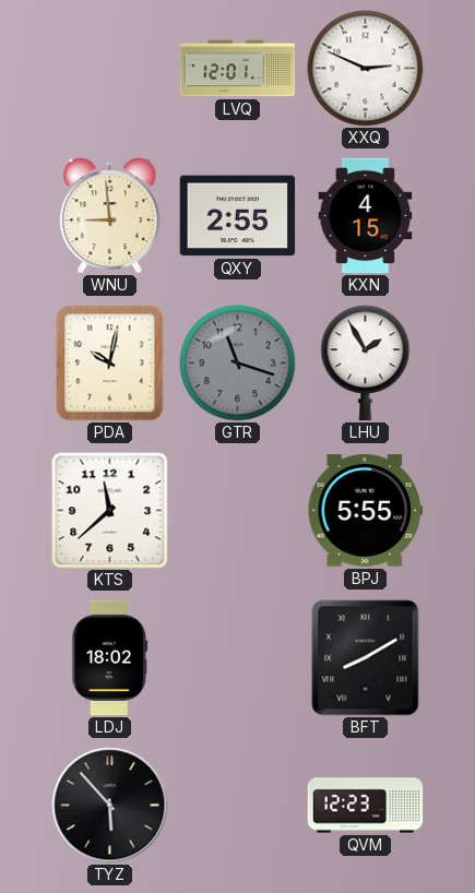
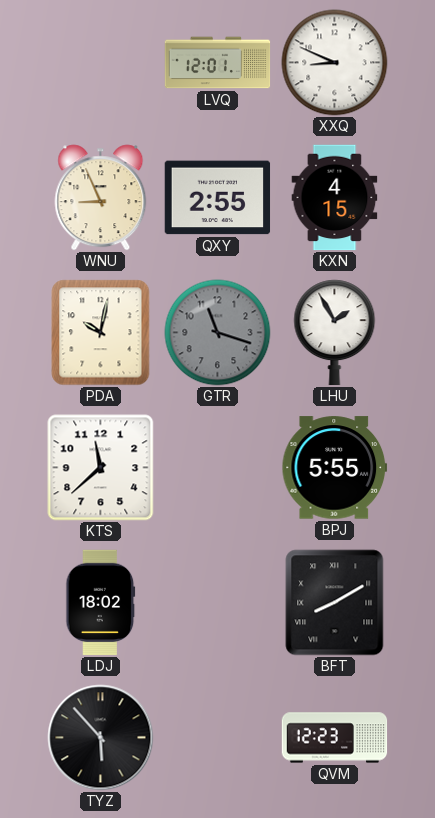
XXQ: 2:49 -> 8:49 (335, 63)
WNU: 8:59 -> 8:56 (101, 198)
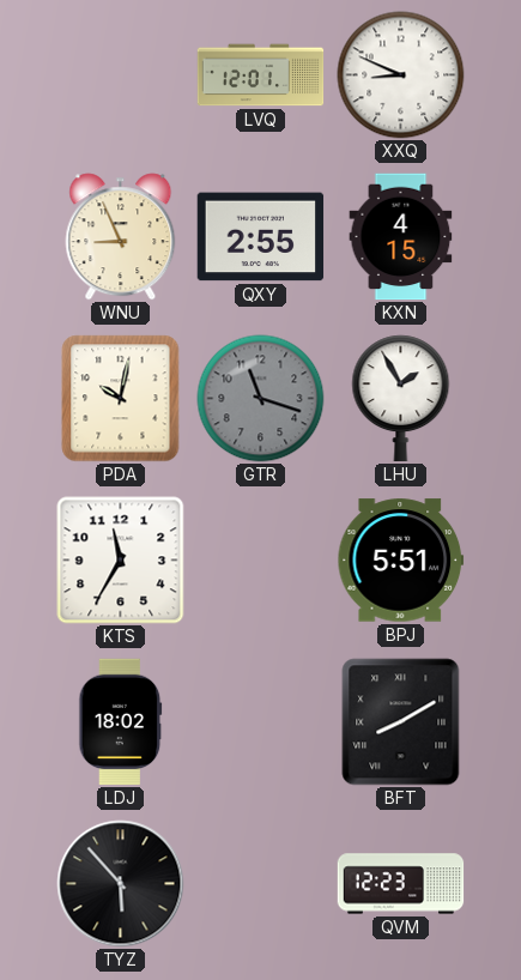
KTS: 11:38 -> 11:35 (121, 561)
BPJ: 5:55 -> 5:51 (400, 561)
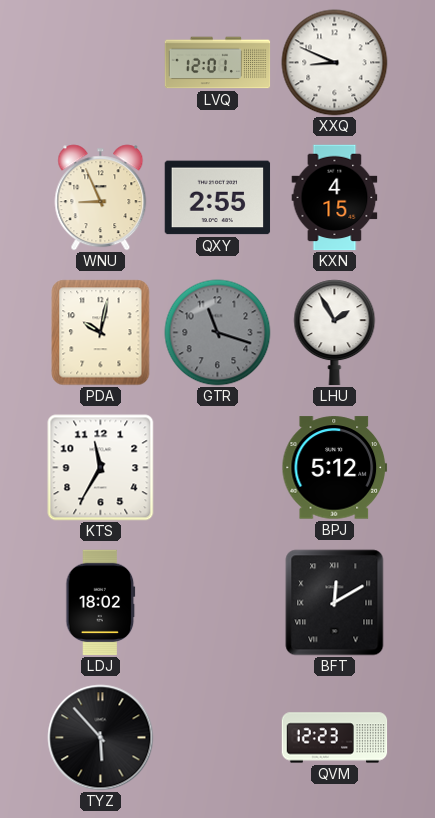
BPJ: 5:51 -> 5:12 (334, 468)
BFT: 8:10 -> 12:10 (335, 603)
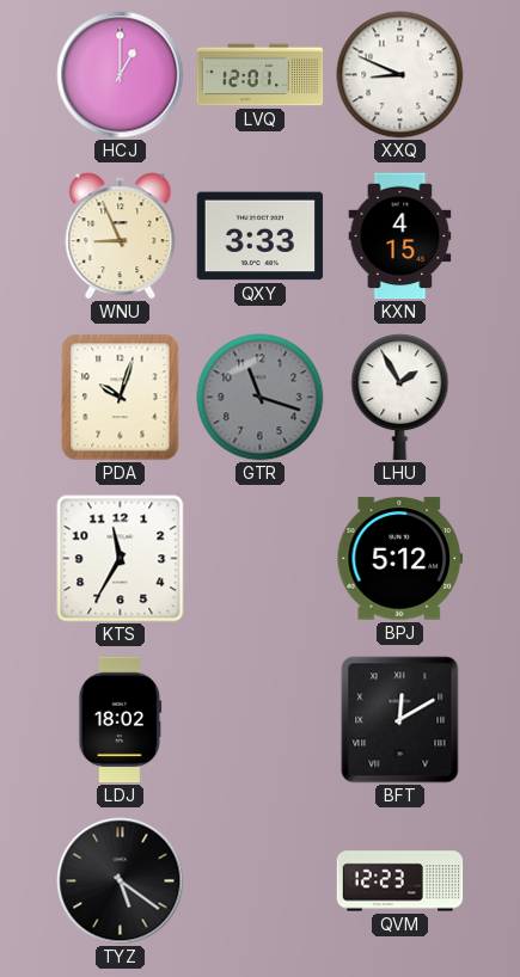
HCJ: none -> 1:00 (121, 75)
QXY: 2:55 -> 3:33 (261, 236)
PDA: 10:02 -> 10:03 (121, 398)
TYZ: 5:53 -> 5:21 (121, 881)
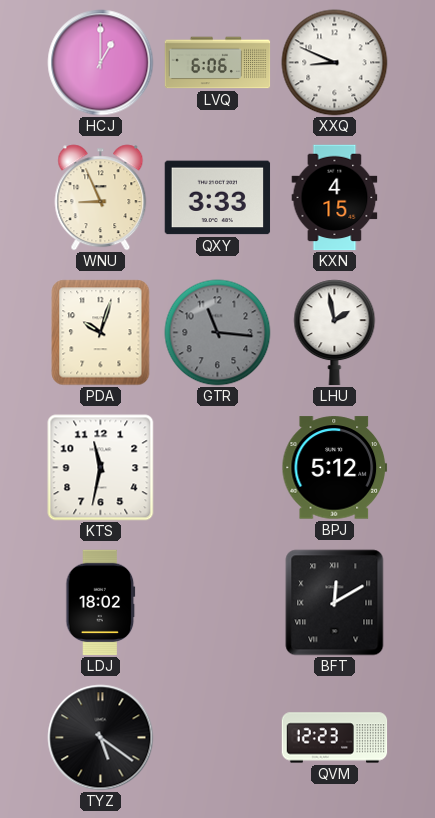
LVQ: 12:01 -> 6:06 (218, 63)
GTR: 11:18 -> 11:16 (218, 333)
LHU: 1:55 -> 1:58 (335, 333)
KTS: 11:35 -> 11:32 (101, 468)
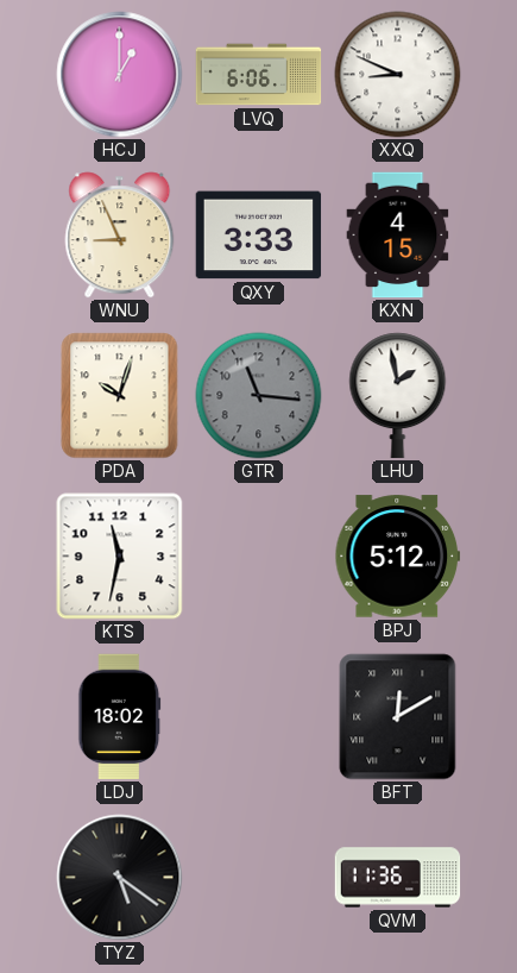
QVM: 12:23 -> 11:36 (398, 878)
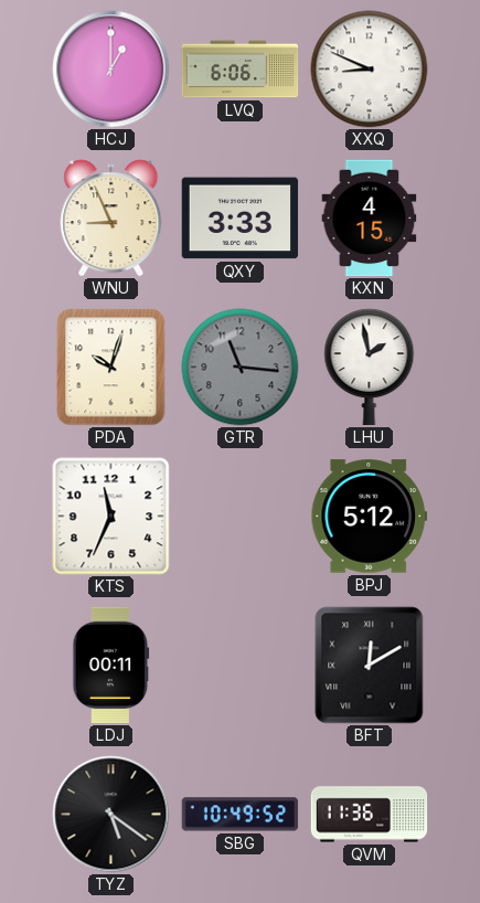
KTS: 11:32 -> 11:34 (111, 517)
LDJ: 18:02 -> 00:11 (111, 666)
SBG: none -> 10:49 (241, 815)
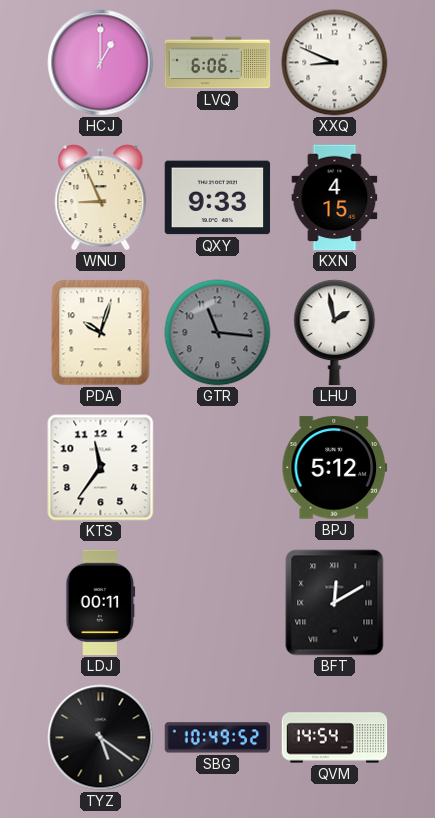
QXY: 3:33 -> 9:33 (218, 198)
KTS: 11:34 -> 11:36 (101, 468)
QVM: 11:36 -> 14:54 (335, 738)
